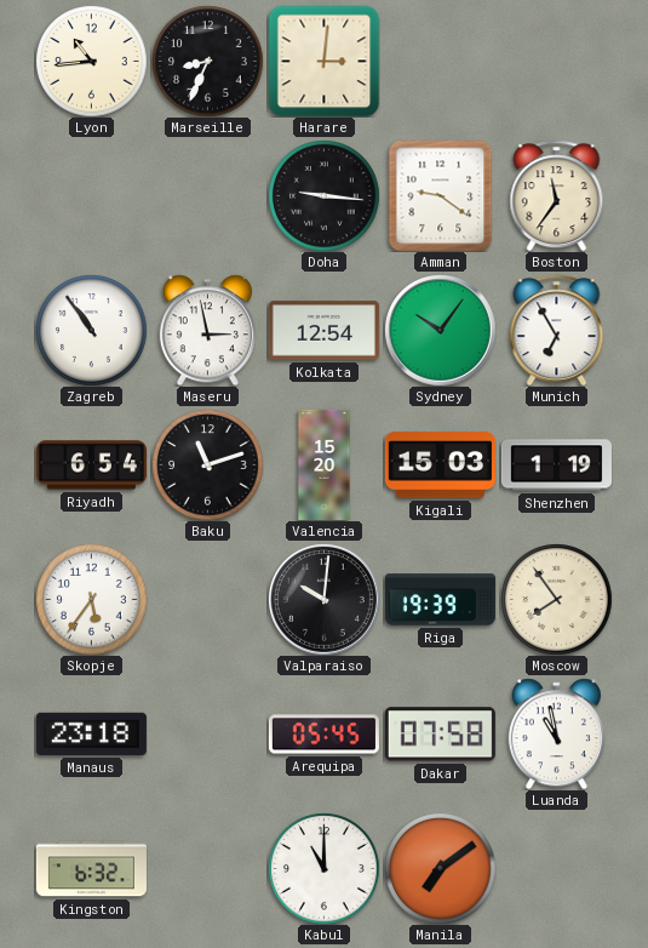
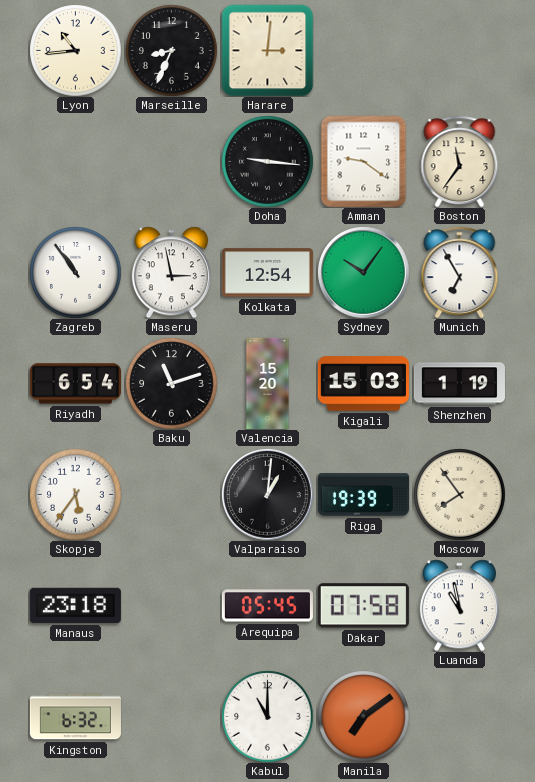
Valparaiso: 10:01 -> 1:01 (268, 495)
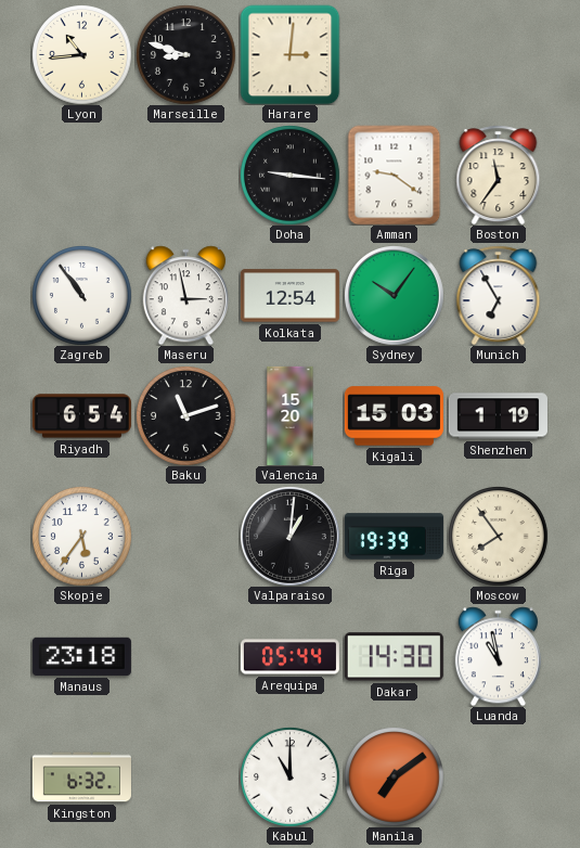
Marseille: 8:34 -> 8:48 (185, 54)
Arequipa: 05:45 -> 05:44 (289, 657)
Dakar: 07:58 -> 14:30 (394, 657)
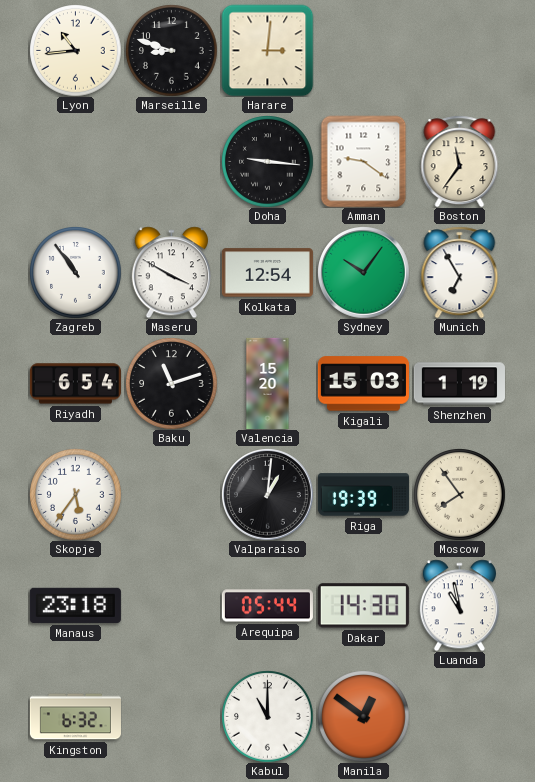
Maseru: 2:58 -> 3:50 (171, 272)
Manila: 7:09 -> 12:51 (363, 716)
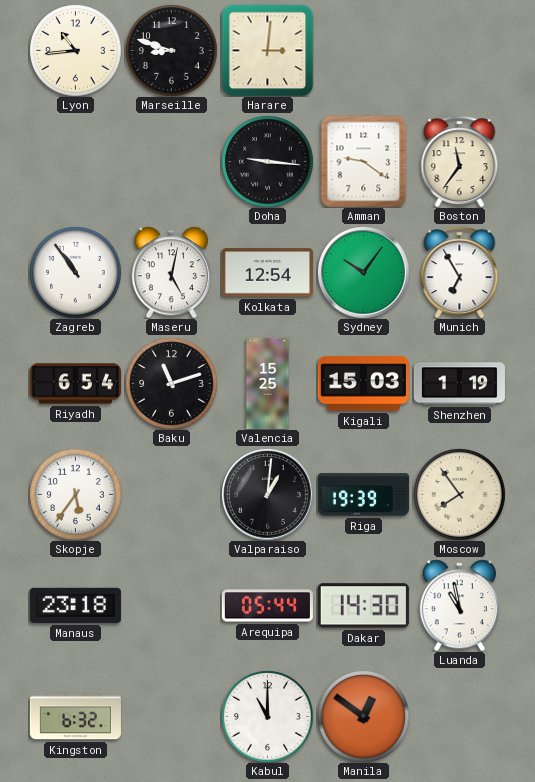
Maseru: 3:50 -> 5:02 (171, 272)
Valencia: 15:20 -> 15:25 (268, 383)
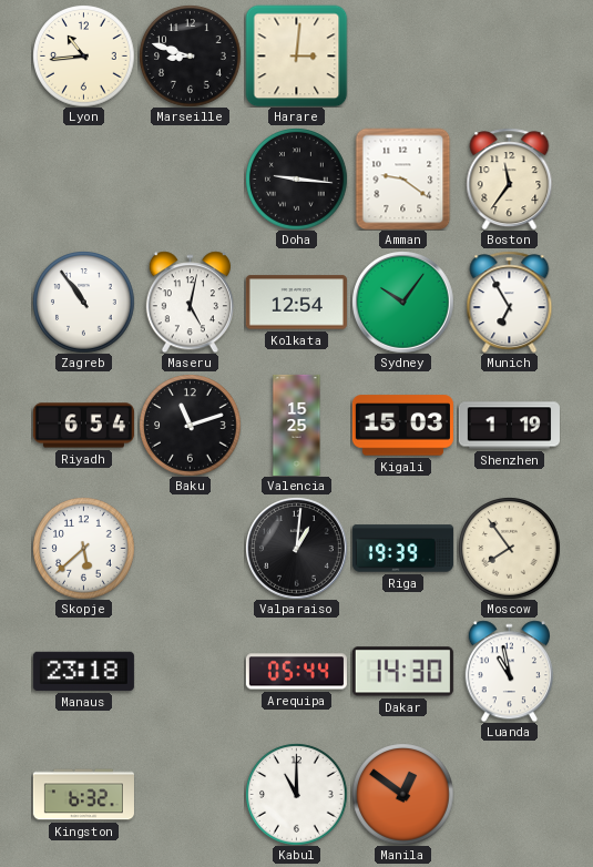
Skopje: 5:36 -> 5:38 (83, 548)
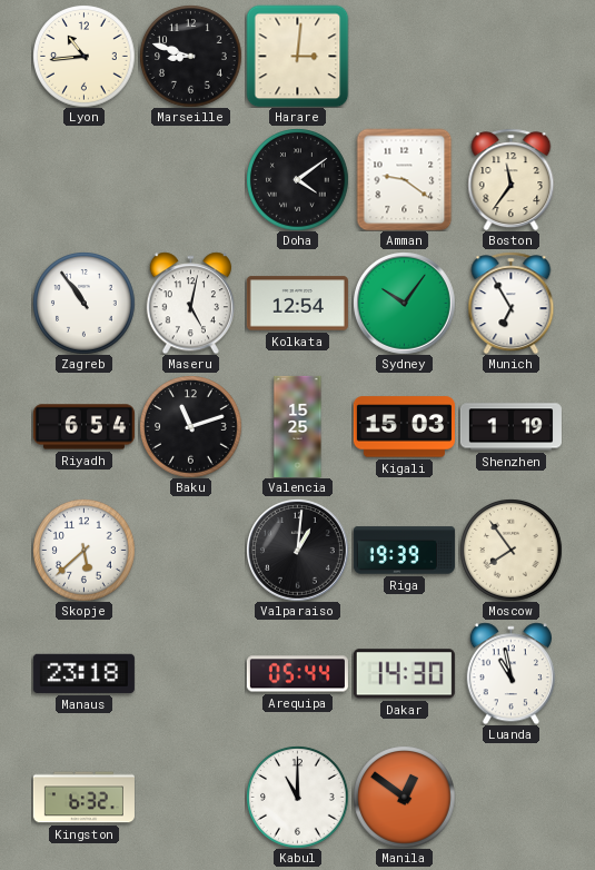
Doha: 9:16 -> 4:09 (297, 179)
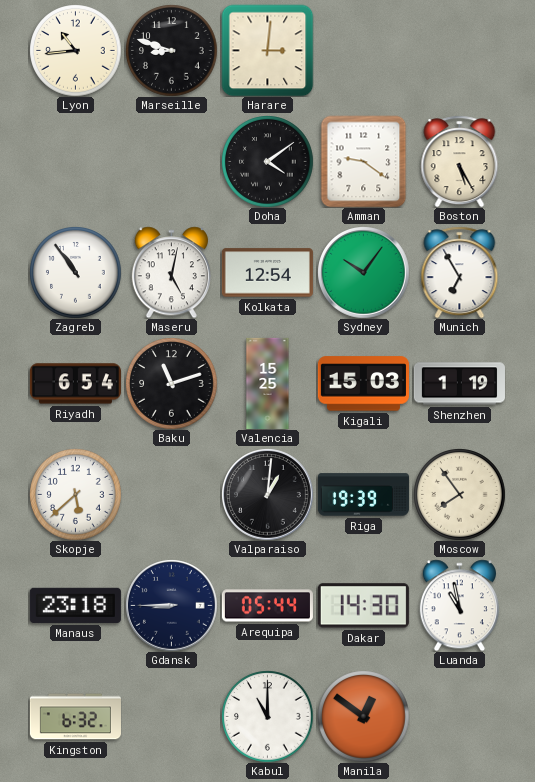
Boston: 11:36 -> 5:25 (460, 161)
Gdansk: none -> 8:45 (172, 606)
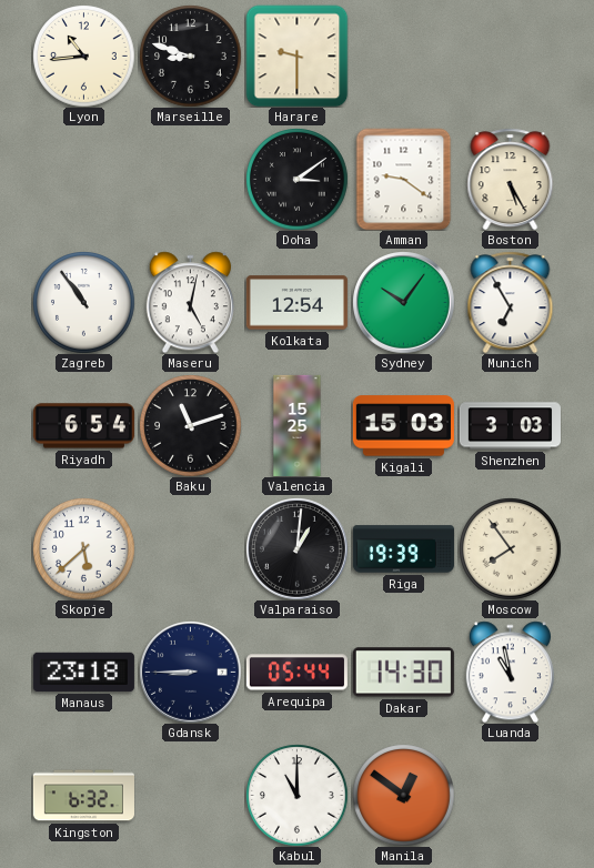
Harare: 3:01 -> 9:30 (296, 55)
Doha: 4:09 -> 3:09 (296, 179)
Shenzhen: 1:19 -> 3:03 (510, 426)
